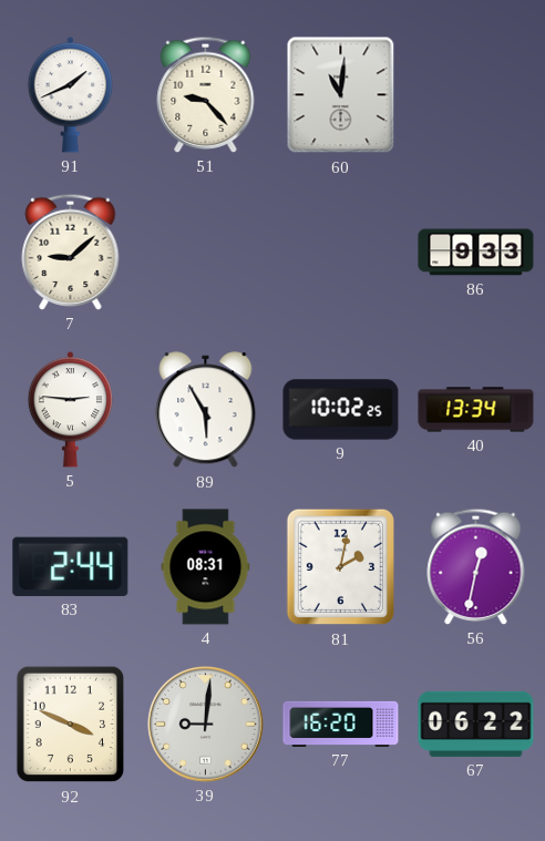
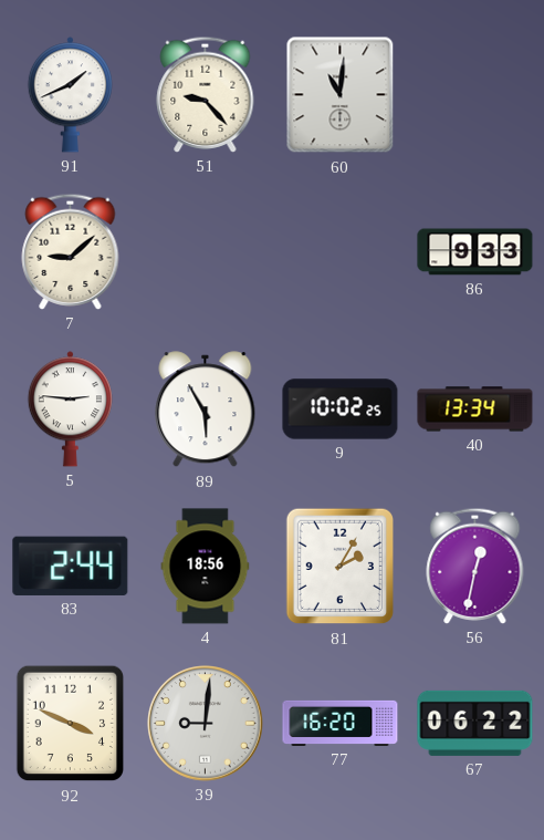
4: 08:31 -> 18:56 (206, 567)
81: 2:02 -> 2:05 (341, 567)
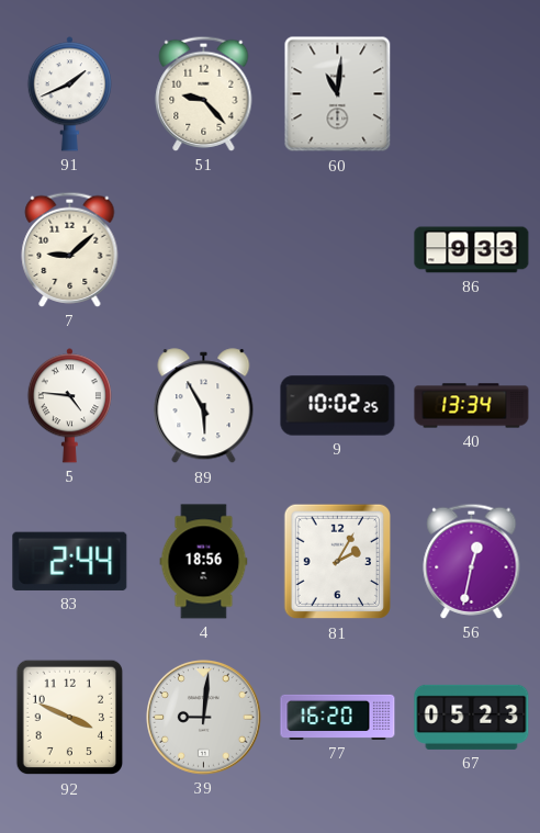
5: 2:46 -> 4:46 (69, 406)
67: 06:22 -> 05:23 (472, 717)
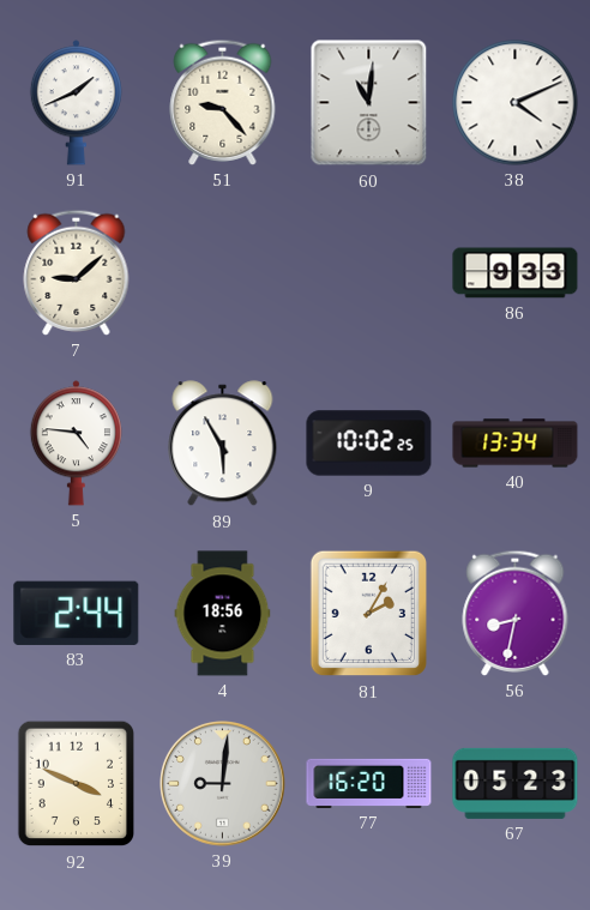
38: none -> 4:11 (516, 103)
56: 12:32 -> 8:32 (516, 613)
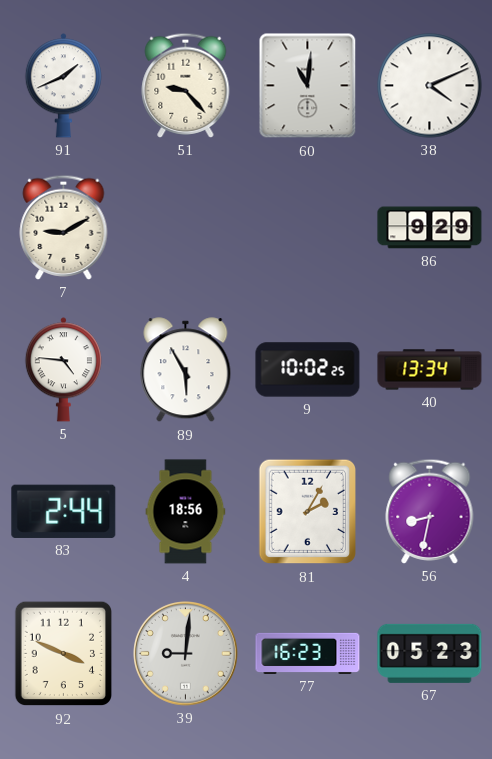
7: 9:08 -> 9:10 (64, 227)
86: 9:33 -> 9:29 (430, 228)
77: 16:20 -> 16:23 (308, 653)
